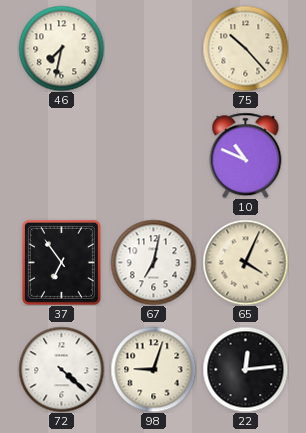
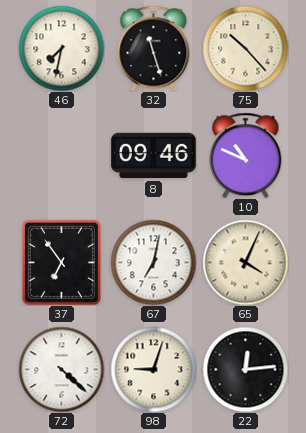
32: none -> 11:27 (154, 48)
8: none -> 09:46 (154, 156)
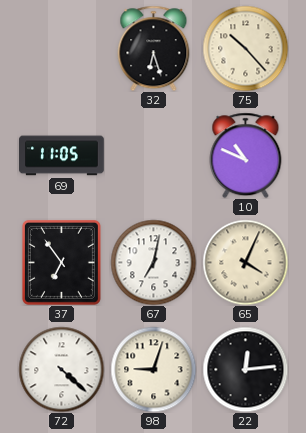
46: 7:32 -> none (61, 48)
32: 11:27 -> 6:27 (154, 48)
69: none -> 11:05 (62, 156)
8: 09:46 -> none (154, 156)
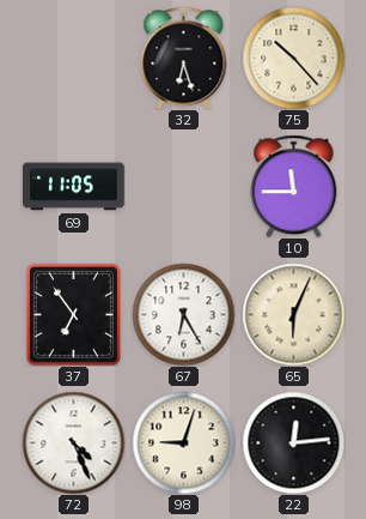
10: 10:49 -> 11:45 (294, 186)
67: 7:02 -> 6:25 (183, 314)
65: 4:04 -> 6:04 (293, 314)
72: 4:22 -> 4:26 (73, 442)
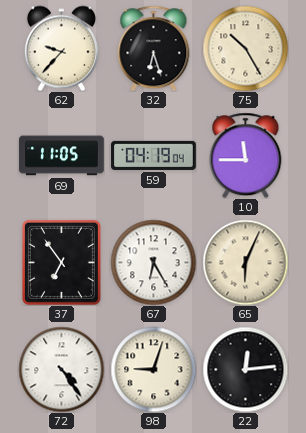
62: none -> 9:37 (61, 48)
75: 10:23 -> 10:25 (245, 48)
59: none -> 04:19 (154, 155)
72: 4:26 -> 4:24 (61, 369)
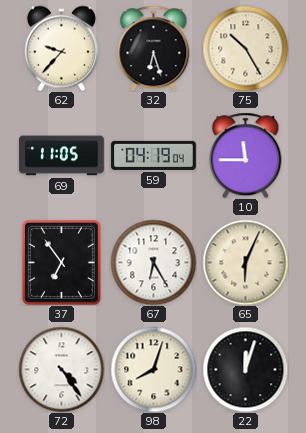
98: 9:03 -> 8:03 (153, 369)
22: 12:14 -> 12:03 (245, 369)
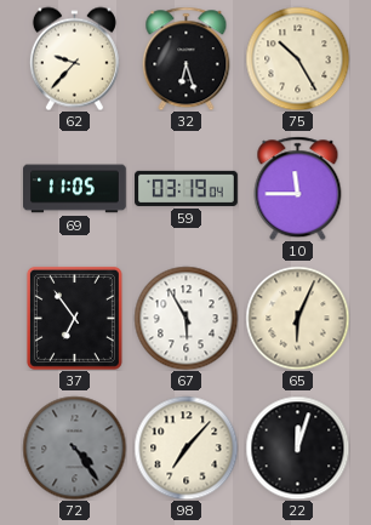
59: 04:19 -> 03:19 (187, 188)
67: 6:25 -> 5:55 (185, 318)
72 dial: white -> grey (74, 447)
98: 8:03 -> 7:07 (185, 447)
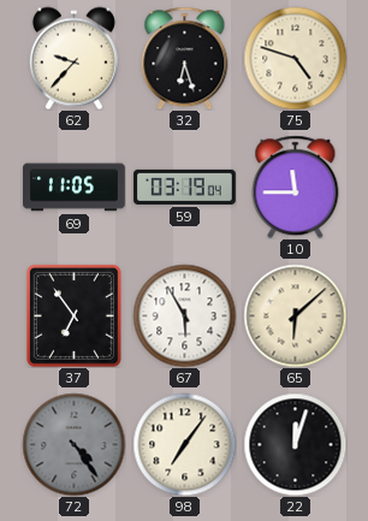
75: 10:25 -> 4:48 (295, 58)
65: 6:04 -> 6:08 (295, 315)
98: 7:07 -> 7:06 (184, 444)
